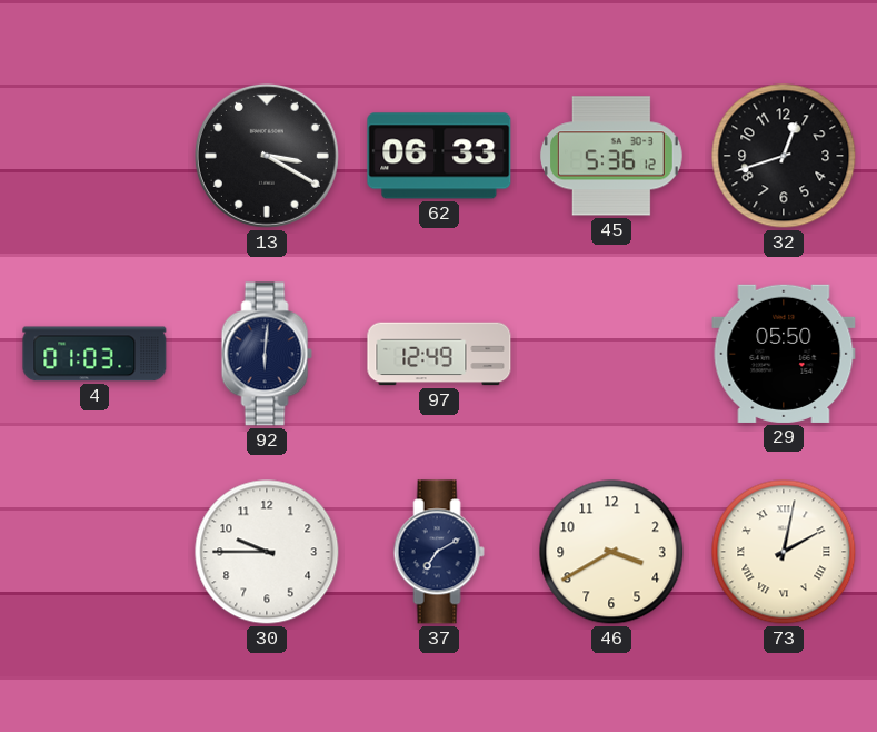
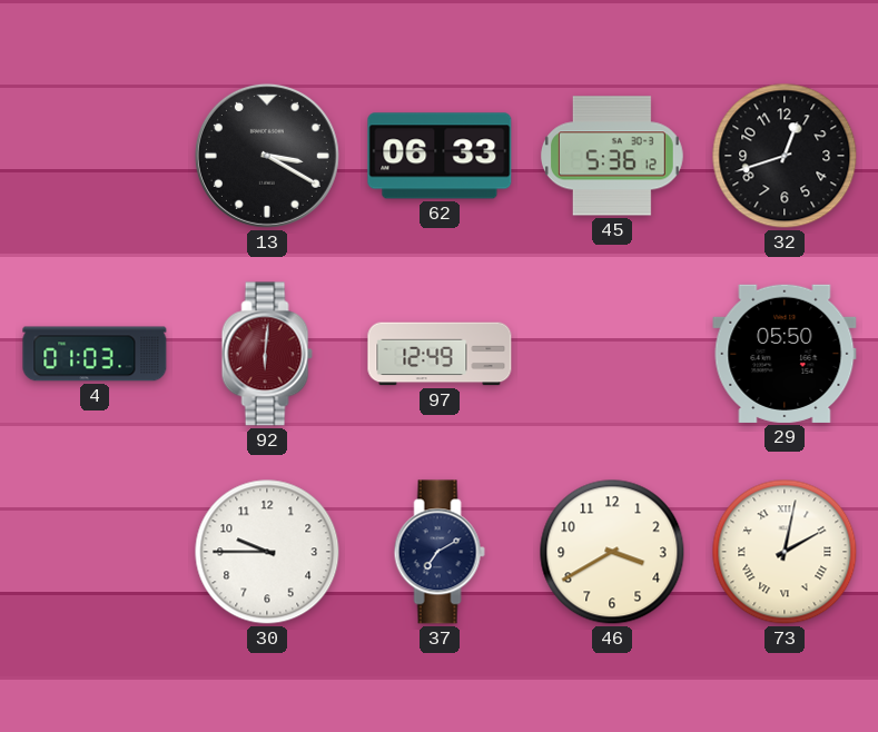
92 dial: navy -> burgundy (267, 354)
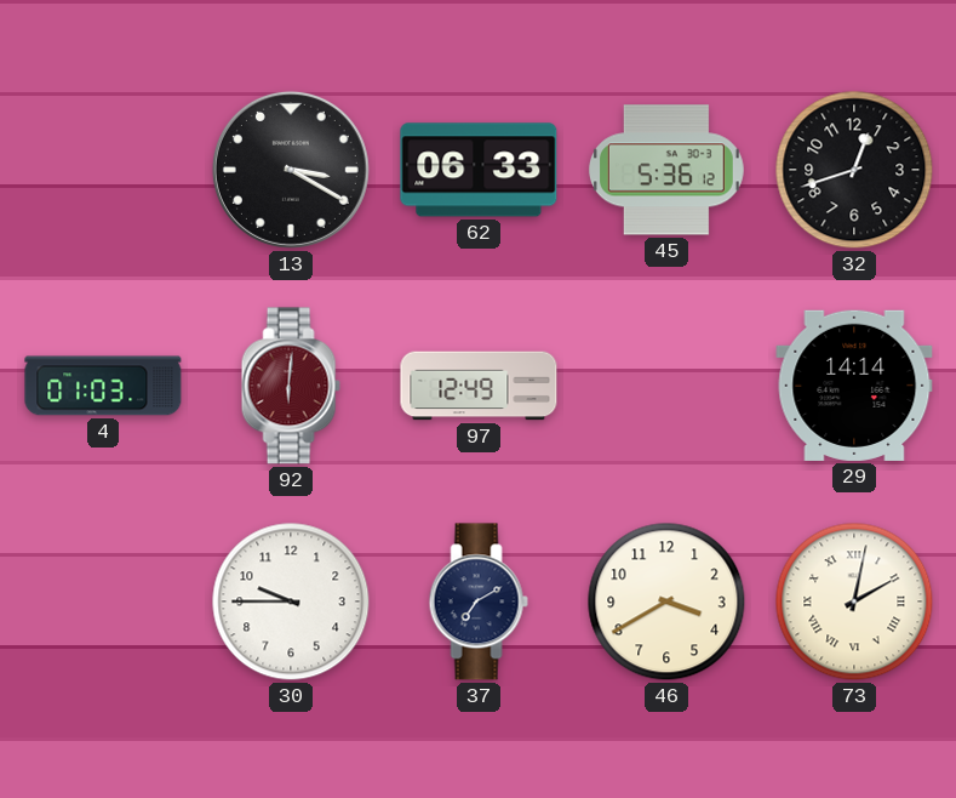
29: 05:50 -> 14:14 (854, 386)
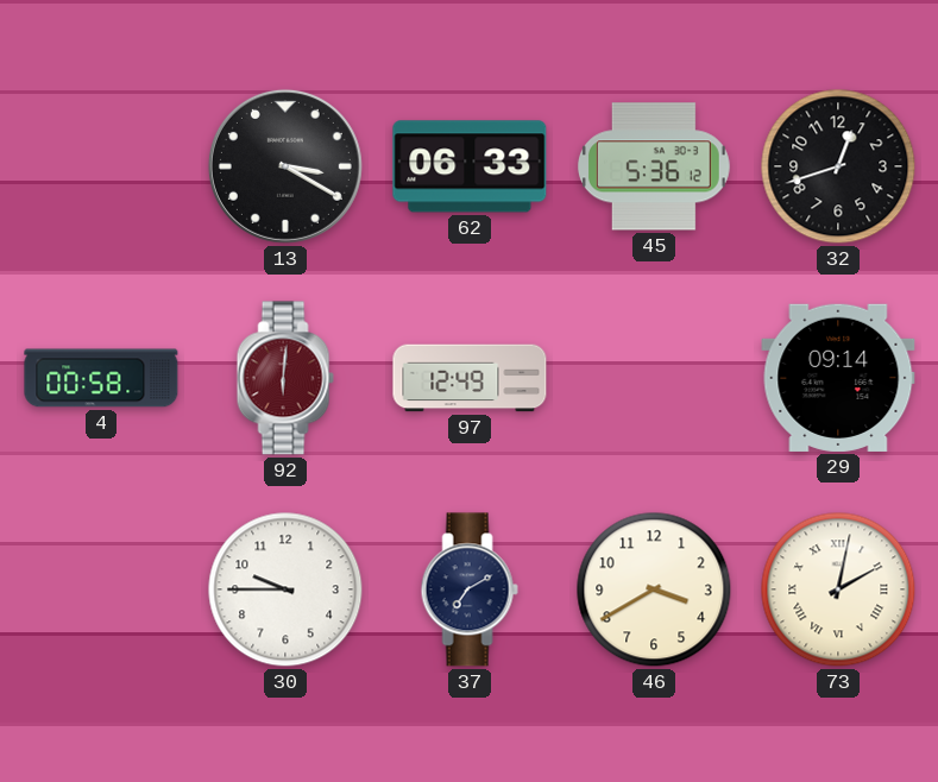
4: 01:03 -> 00:58 (101, 378)
29: 14:14 -> 09:14 (838, 378)
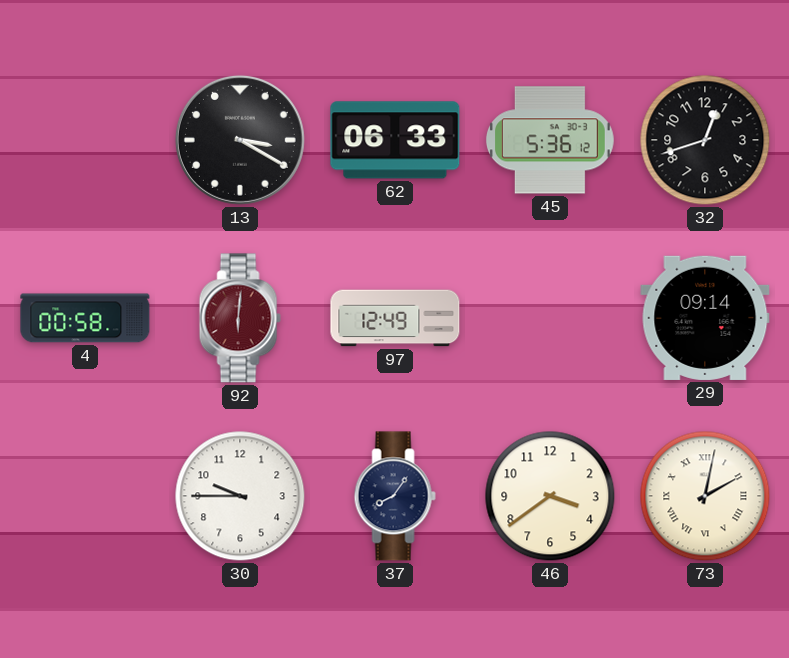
37: 7:10 -> 8:06 (395, 496)
46: 3:40 -> 3:39 (550, 496)
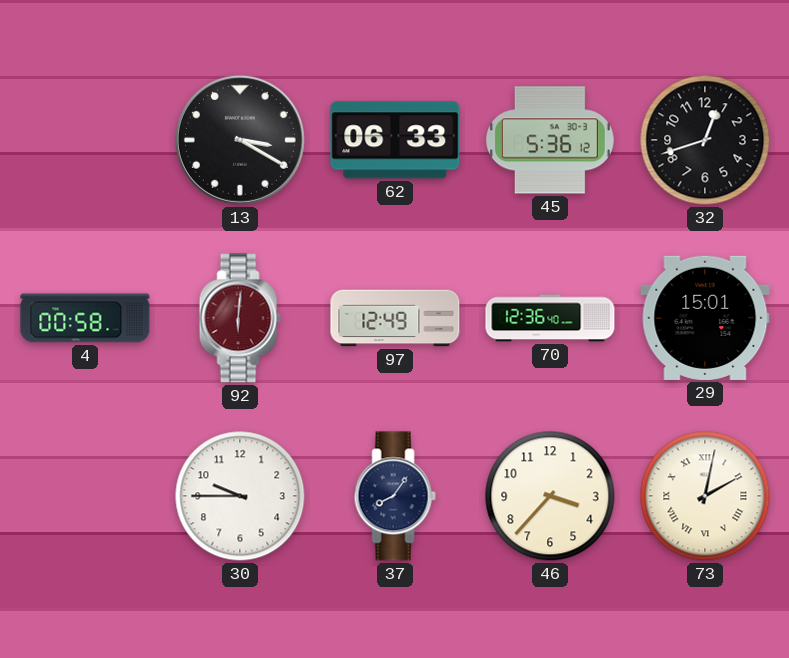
70: none -> 12:36 (550, 318)
29: 09:14 -> 15:01 (705, 318)
46: 3:39 -> 3:37 (550, 496)
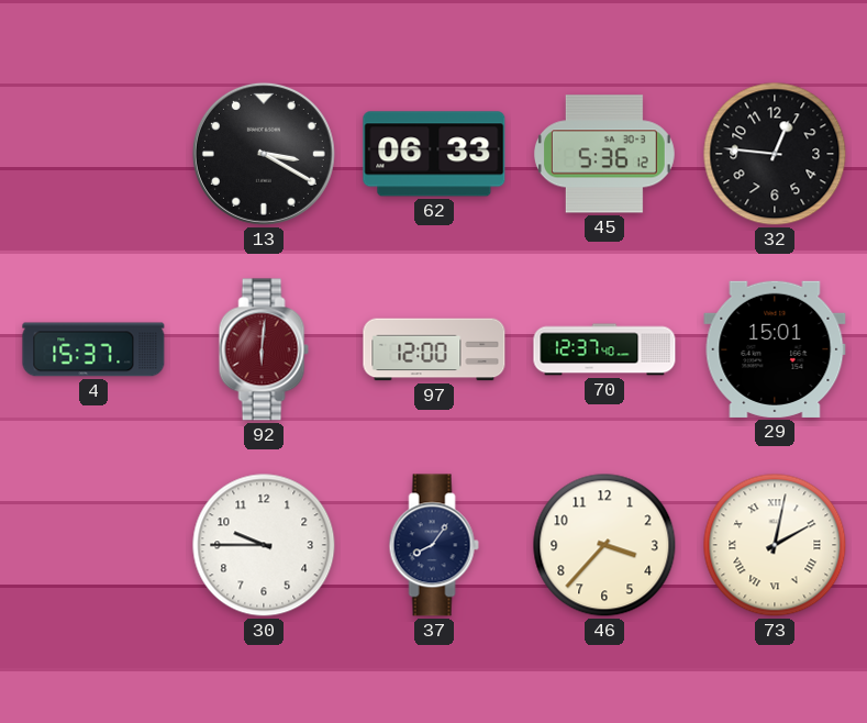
32: 12:42 -> 12:46 (775, 154)
4: 00:58 -> 15:37 (93, 349)
97: 12:49 -> 12:00 (434, 349)
70: 12:36 -> 12:37 (604, 349)
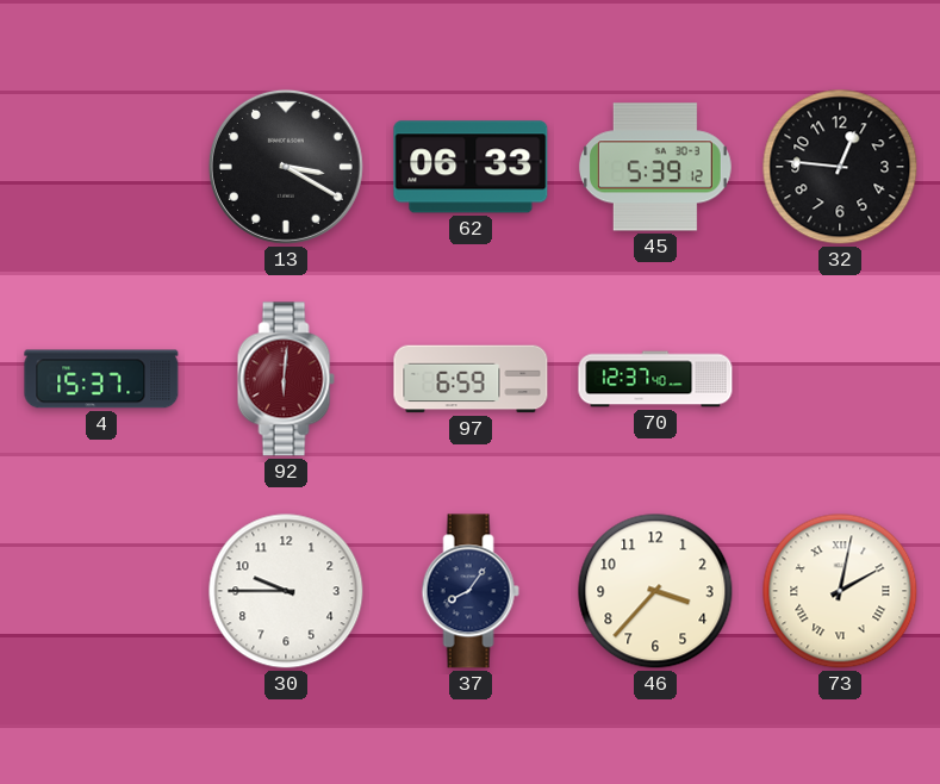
45: 5:36 -> 5:39 (655, 167)
97: 12:00 -> 6:59 (471, 379)
29: 15:01 -> none (775, 349)
